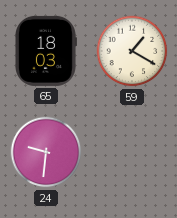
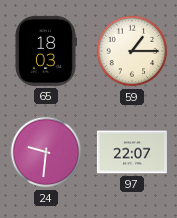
59: 1:20 -> 1:15 (132, 51)
97: none -> 22:07 (132, 152)
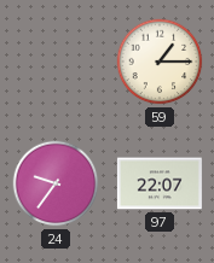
65: 18:03 -> none (46, 51)
24: 9:31 -> 9:36 (56, 183)
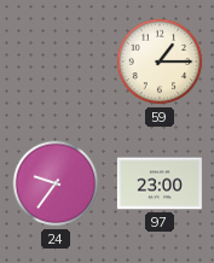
97: 22:07 -> 23:00 (160, 183)
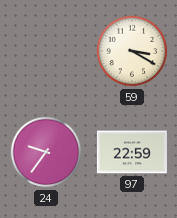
59: 1:15 -> 3:20 (132, 51)
97: 23:00 -> 22:59 (132, 152)
